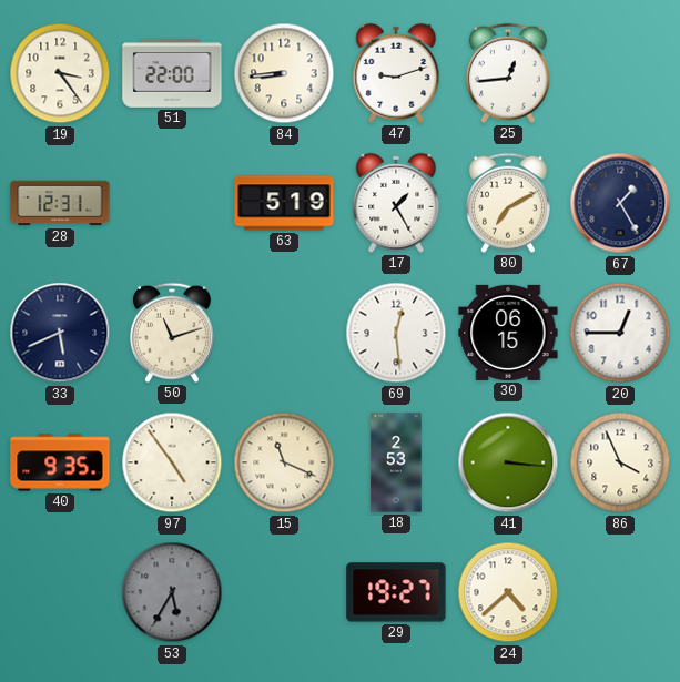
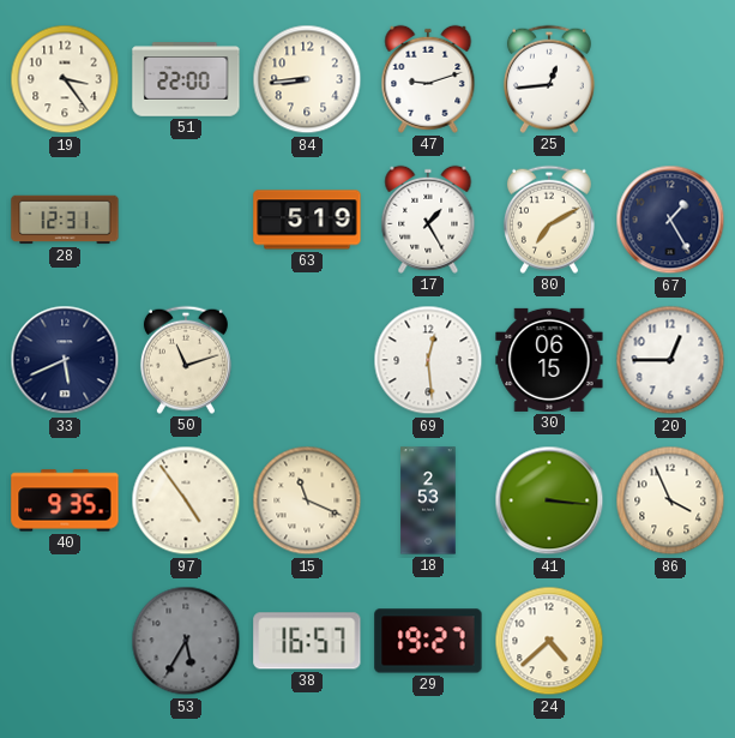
38: none -> 16:57 (307, 641)
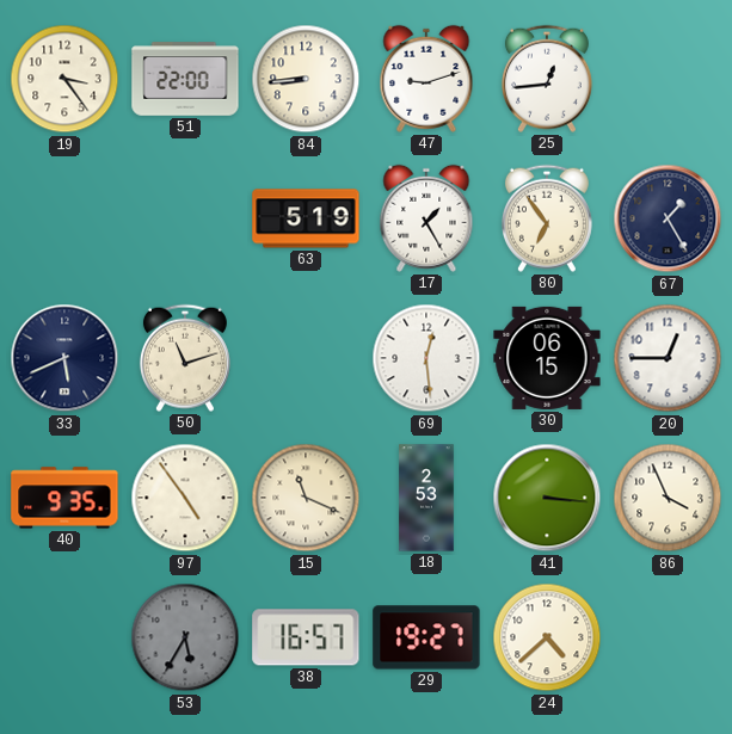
28: 12:31 -> none (65, 220)
80: 7:10 -> 6:54 (547, 218)
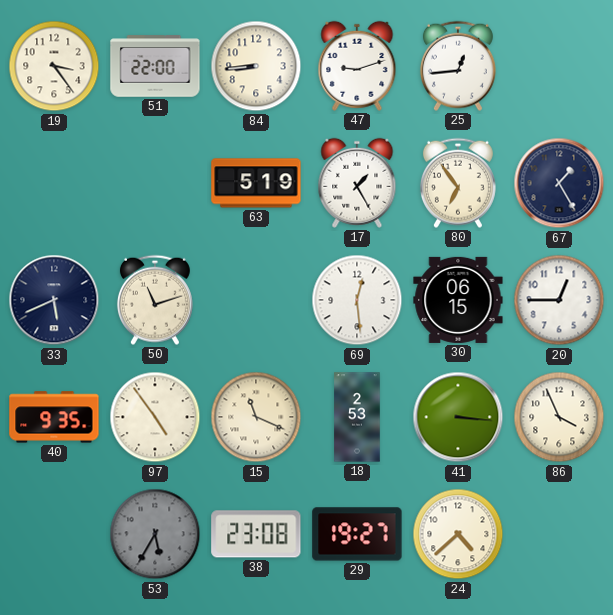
38: 16:57 -> 23:08 (256, 534)
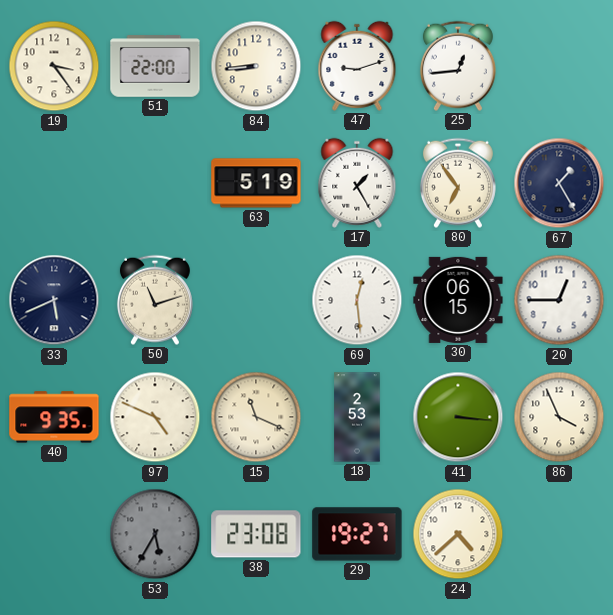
97: 4:54 -> 4:49 (155, 417)
